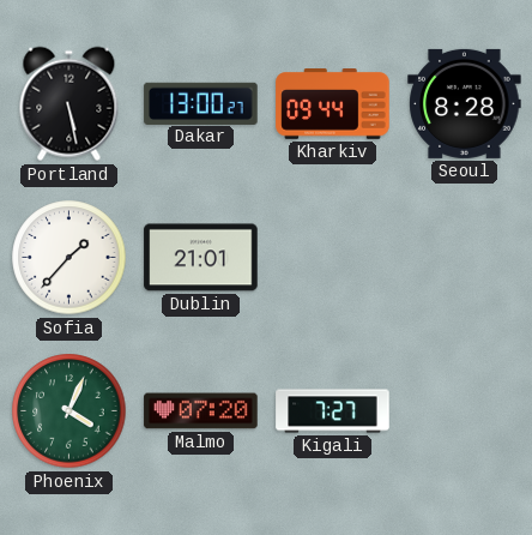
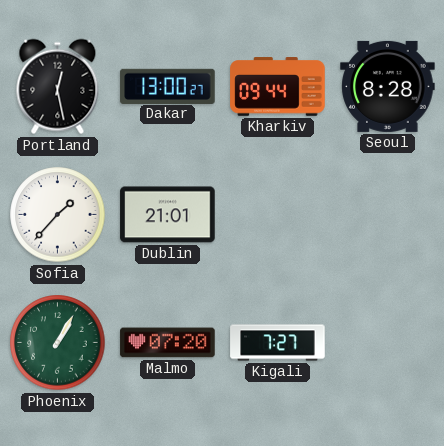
Portland: 5:28 -> 12:28 (58, 87)
Phoenix: 4:04 -> 1:05 (58, 343)
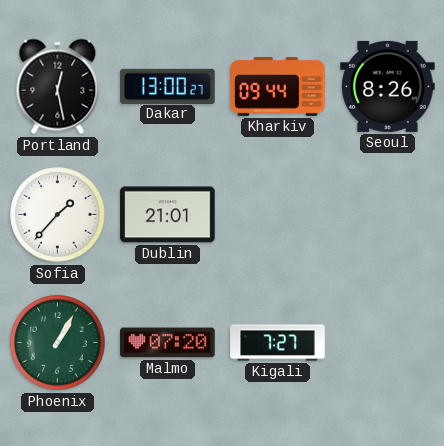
Seoul: 8:28 -> 8:26 (388, 86)
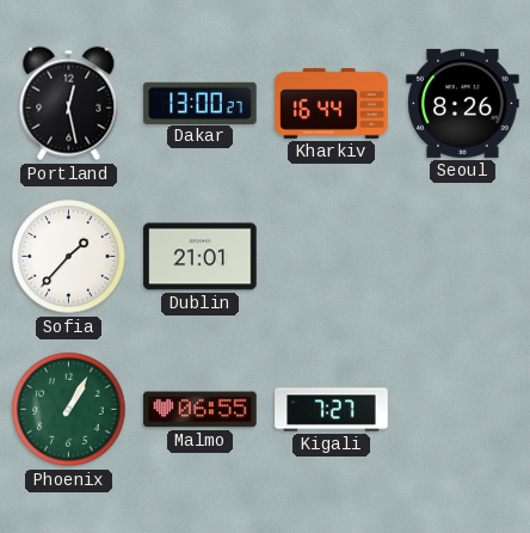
Kharkiv: 09:44 -> 16:44 (332, 104)
Malmo: 07:20 -> 06:55 (201, 410)
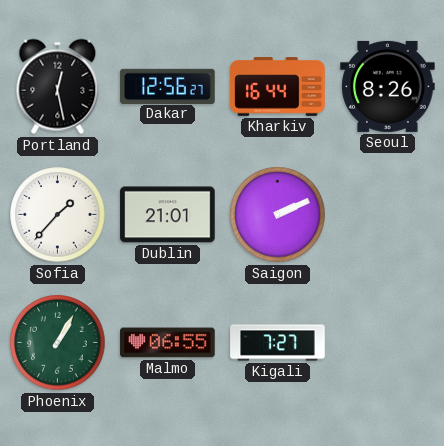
Dakar: 13:00 -> 12:56 (168, 86)
Saigon: none -> 2:11 (278, 215)
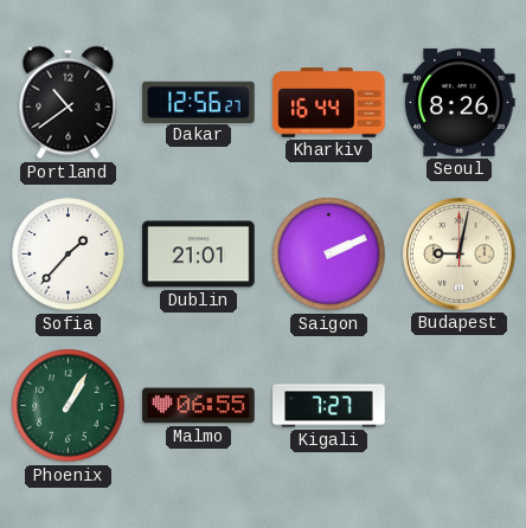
Portland: 12:28 -> 10:39 (69, 103)
Budapest: none -> 9:02 (460, 255)
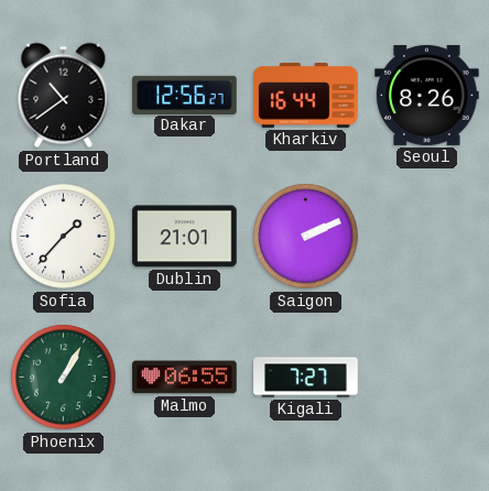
Budapest: 9:02 -> none (460, 255)
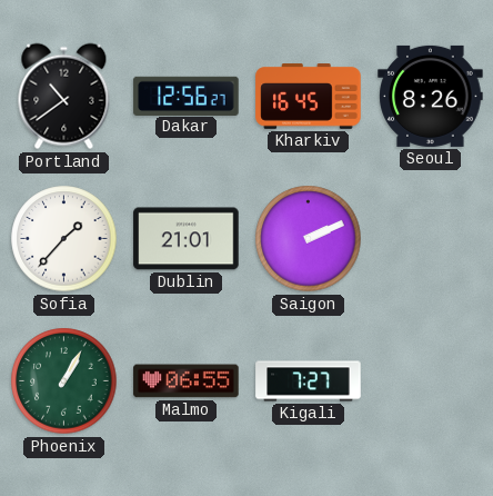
Kharkiv: 16:44 -> 16:45 (309, 97)
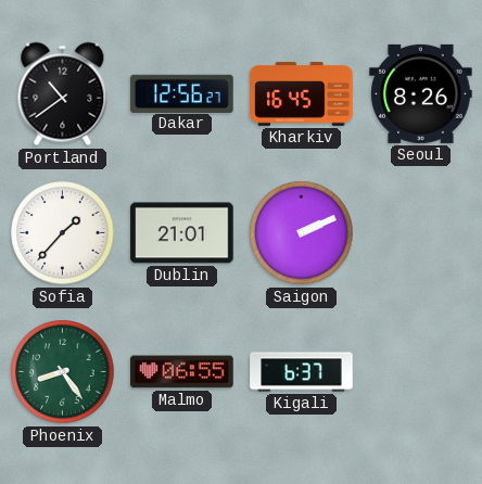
Phoenix: 1:05 -> 8:24 (63, 372)
Kigali: 7:27 -> 6:37 (302, 372)
